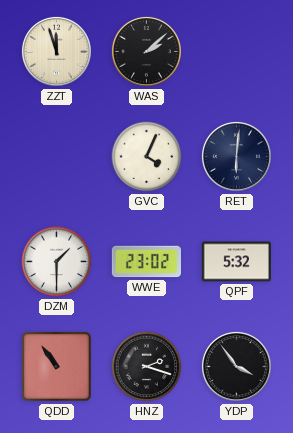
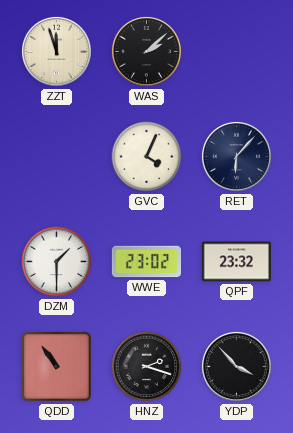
RET: 6:01 -> 6:07 (236, 156)
QPF: 5:32 -> 23:32 (236, 262)
YDP: 3:54 -> 3:53 (236, 366)
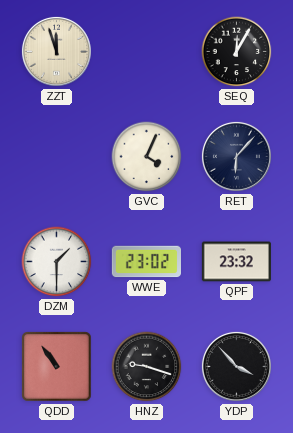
WAS: 2:08 -> none (146, 51)
SEQ: none -> 12:05 (237, 52)
HNZ: 2:18 -> 9:18 (147, 367)
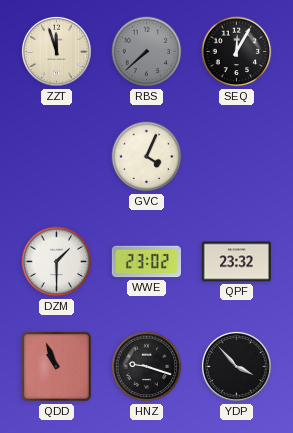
RBS: none -> 7:38 (147, 52)
RET: 6:07 -> none (236, 156)
QDD: 10:54 -> 10:56 (57, 367)
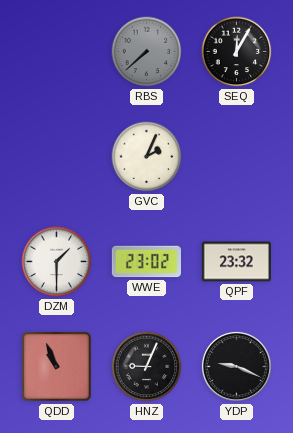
ZZT: 11:57 -> none (56, 51)
GVC: 4:04 -> 2:04 (147, 157)
HNZ: 9:18 -> 9:04 (147, 367)
YDP: 3:53 -> 9:19 (236, 366)
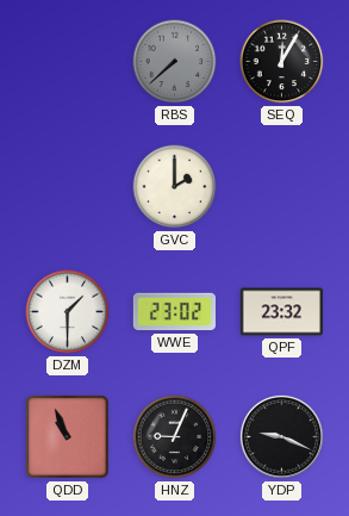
GVC: 2:04 -> 2:00 (175, 187)
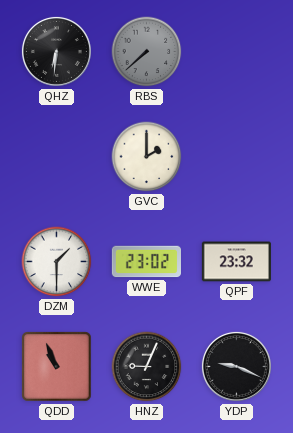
QHZ: none -> 6:31 (56, 51)
SEQ: 12:05 -> none (282, 62)
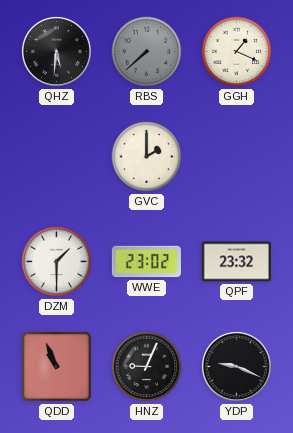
QHZ: 6:31 -> 5:31 (56, 51)
GGH: none -> 1:19 (237, 52)
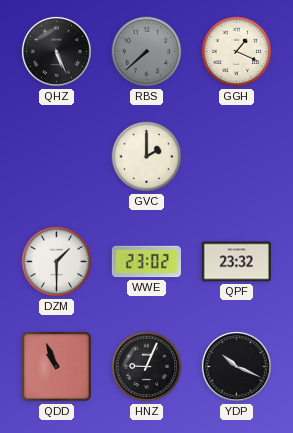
QHZ: 5:31 -> 5:26 (56, 51)
YDP: 9:19 -> 10:19 (236, 366)
